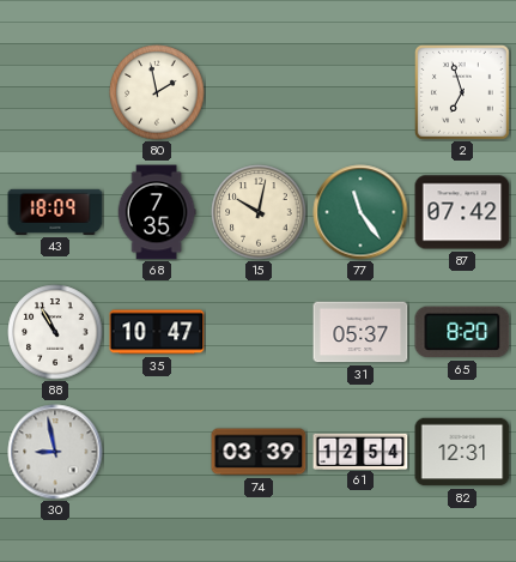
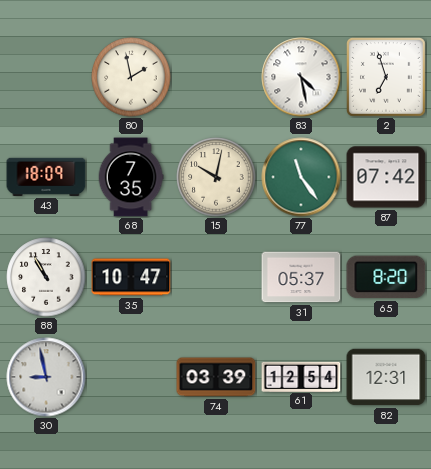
83: none -> 4:28 (301, 77)
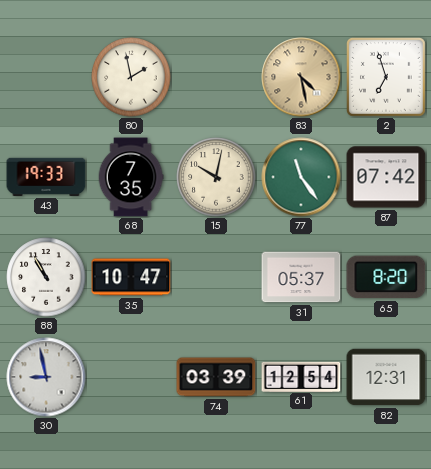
83 dial: white -> champagne (301, 77)
43: 18:09 -> 19:33 (46, 177)
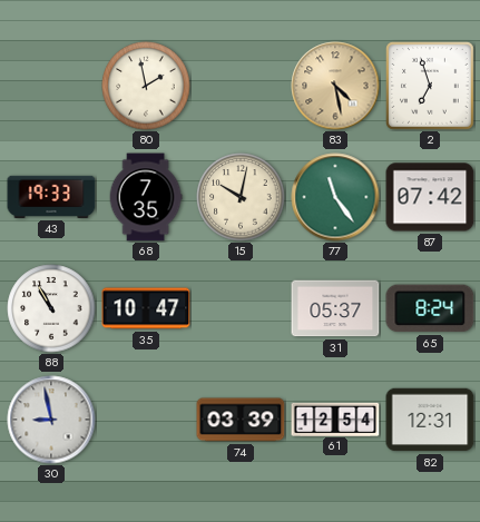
65: 8:20 -> 8:24 (430, 308)
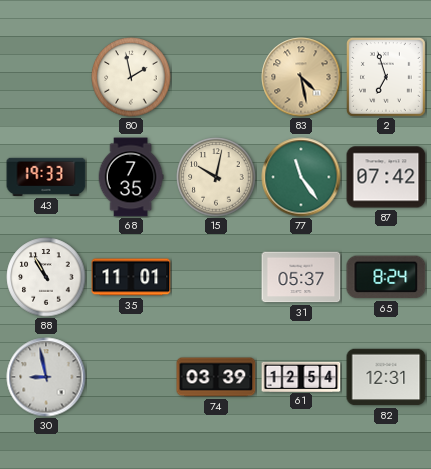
35: 10:47 -> 11:01 (131, 277)
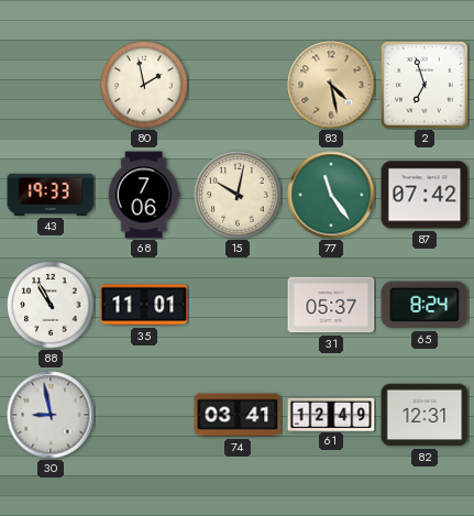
68: 7:35 -> 7:06 (144, 195)
74: 03:39 -> 03:41 (238, 415)
61: 12:54 -> 12:49 (331, 414)
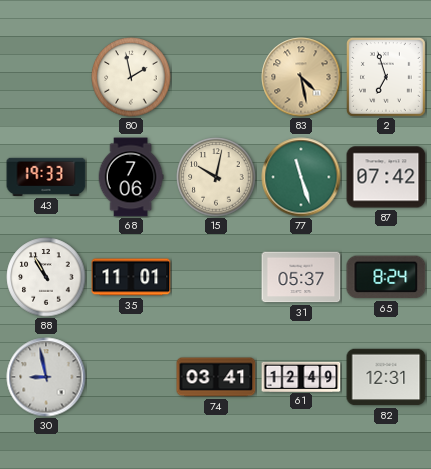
77: 11:24 -> 11:27 (301, 177)
